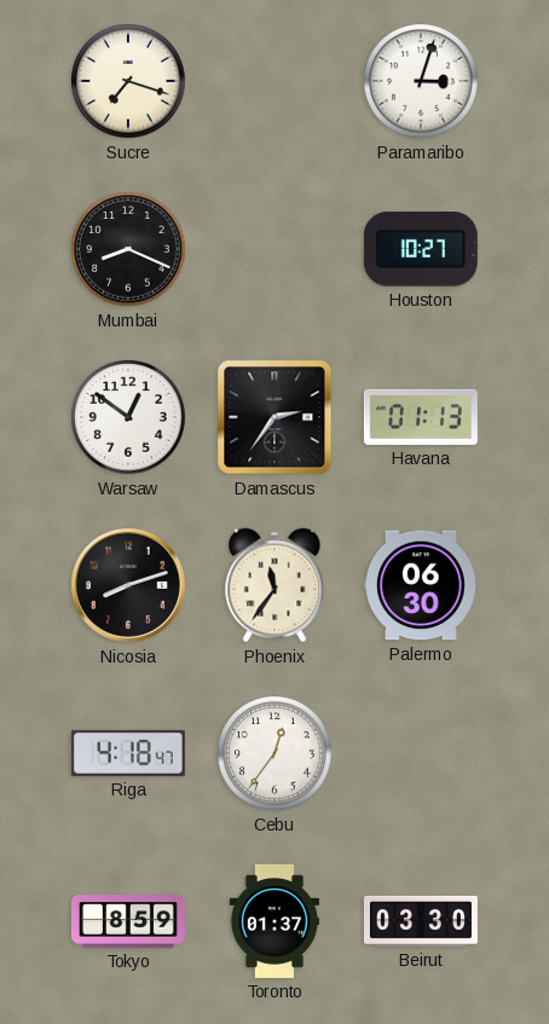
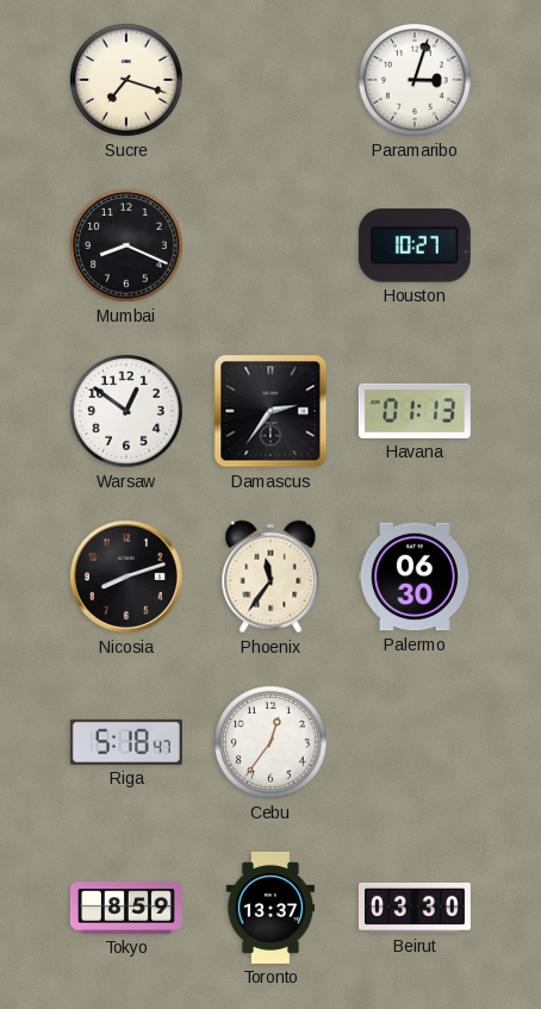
Riga: 4:18 -> 5:18 (126, 742)
Toronto: 01:37 -> 13:37 (269, 908)
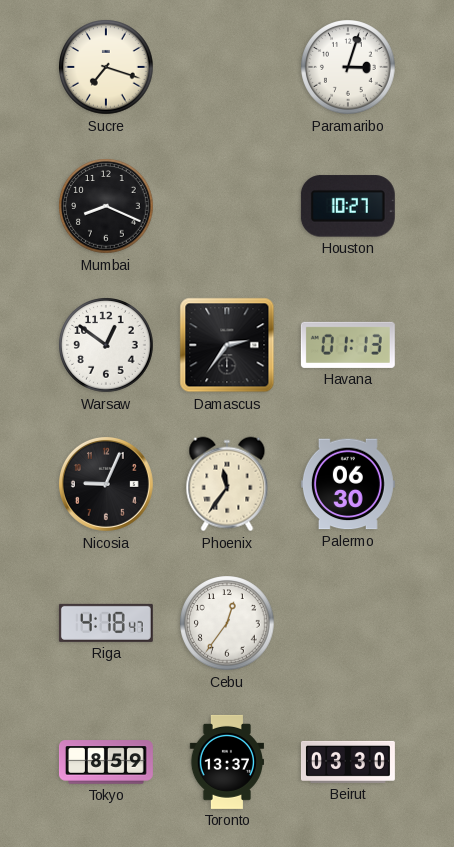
Nicosia: 8:12 -> 9:04 (106, 484)
Riga: 5:18 -> 4:18 (106, 623)
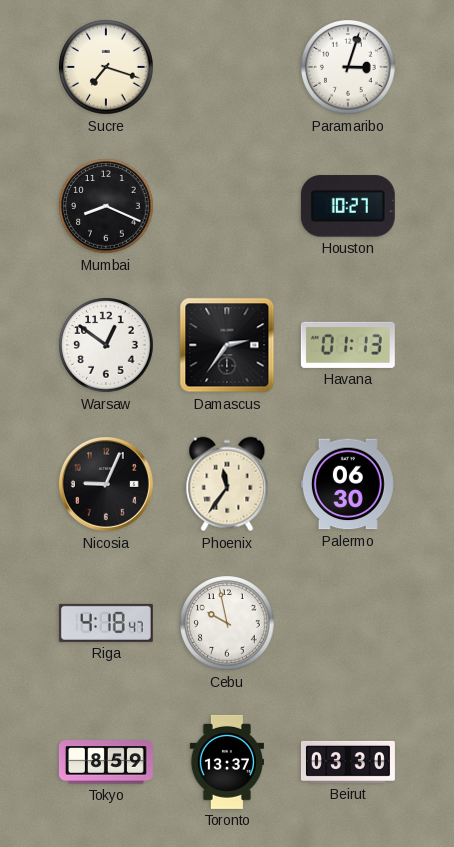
Cebu: 12:36 -> 9:58 (227, 623)
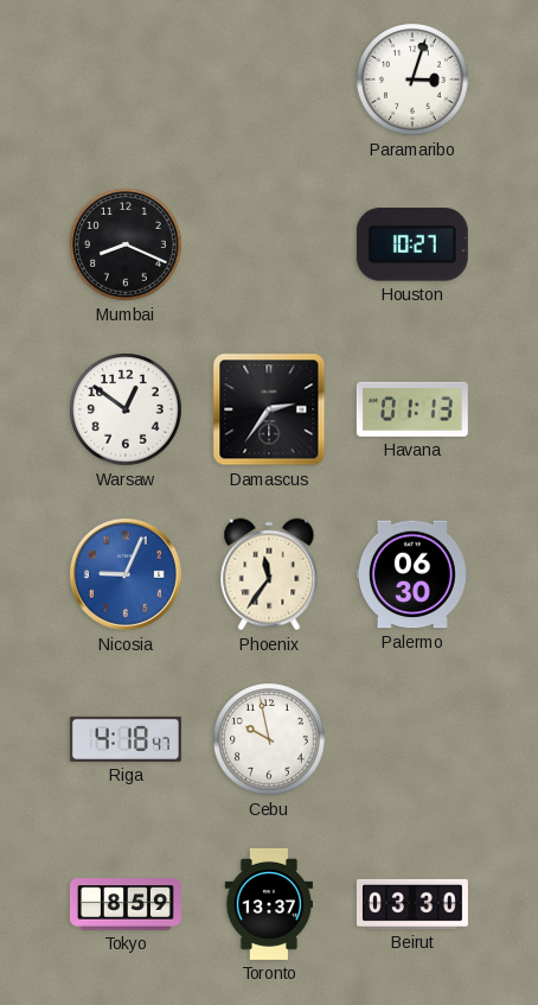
Sucre: 7:18 -> none (106, 67)
Nicosia dial: black -> blue (126, 574)
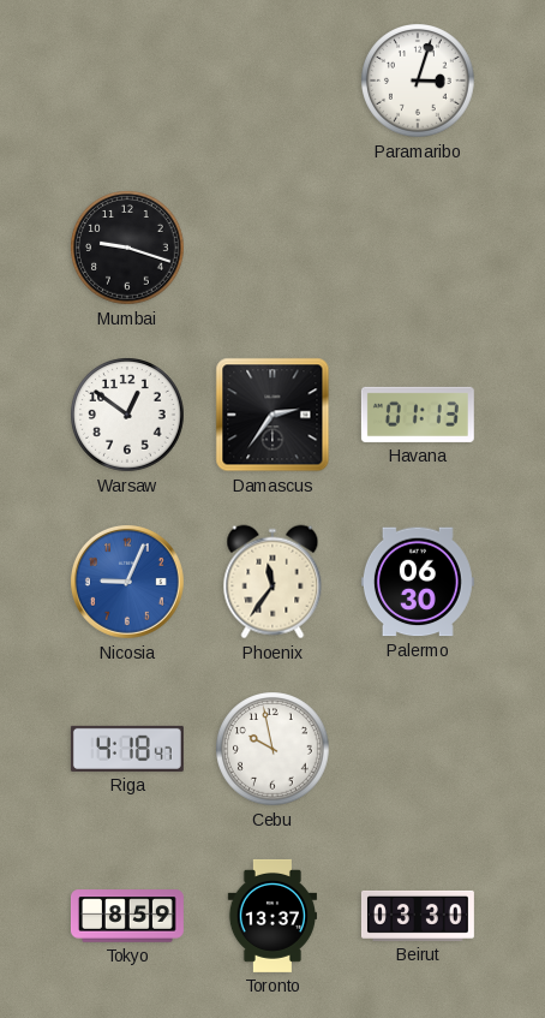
Mumbai: 8:19 -> 9:18 (127, 248)
Houston: 10:27 -> none (412, 244)
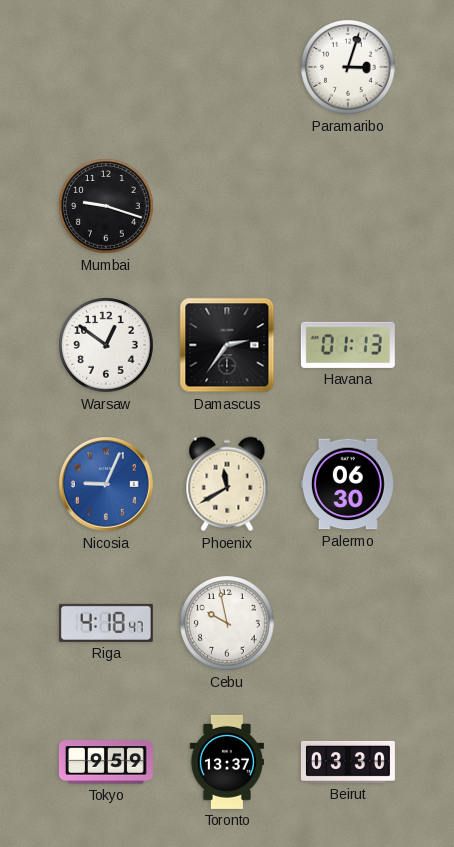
Phoenix: 11:36 -> 11:40 (227, 484)
Tokyo: 8:59 -> 9:59 (106, 762)
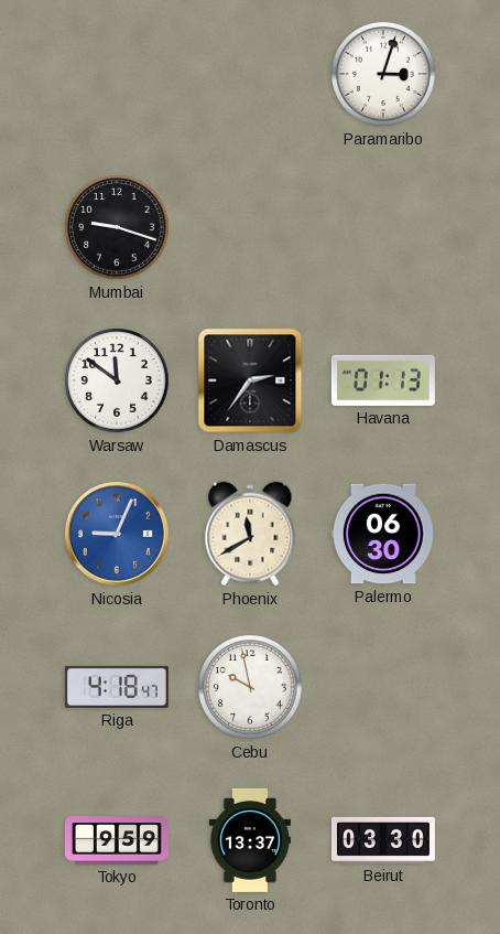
Warsaw: 12:51 -> 11:51 (117, 380)
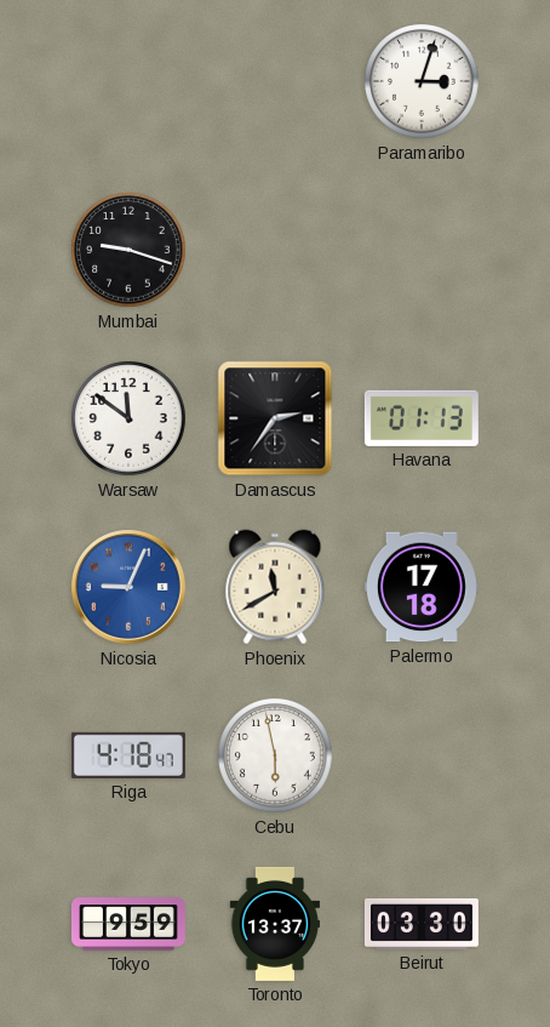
Palermo: 06:30 -> 17:18 (422, 587)
Cebu: 9:58 -> 5:58 (275, 755)
